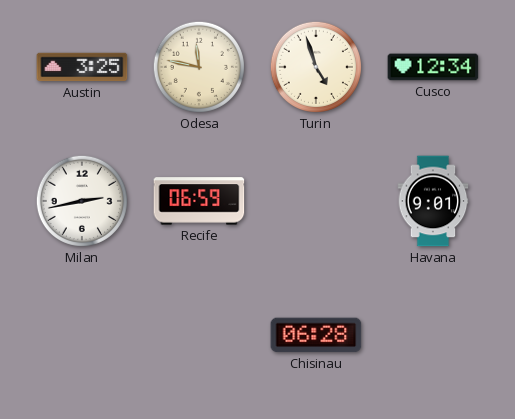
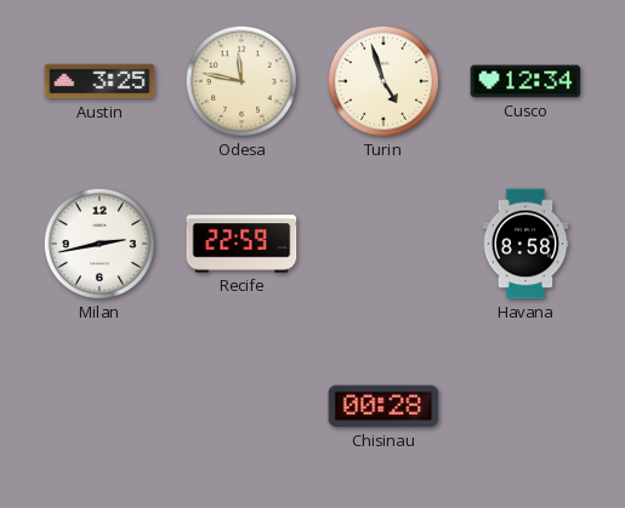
Recife: 06:59 -> 22:59 (242, 244)
Havana: 9:01 -> 8:58 (525, 244)
Chisinau: 06:28 -> 00:28 (383, 406)
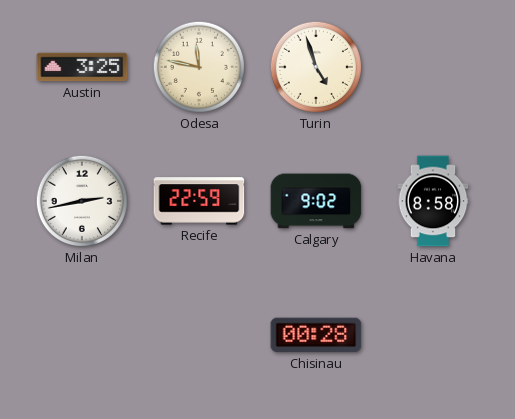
Cusco: 12:34 -> none (525, 81)
Calgary: none -> 9:02 (316, 201)
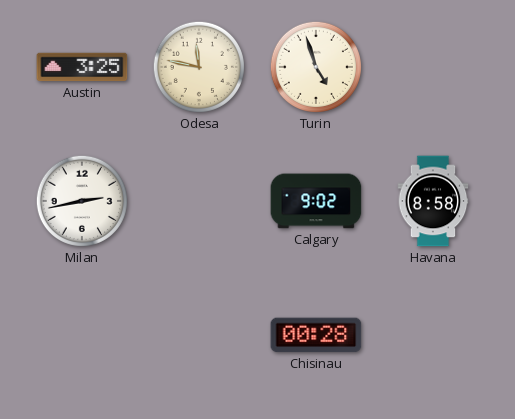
Recife: 22:59 -> none (199, 201)
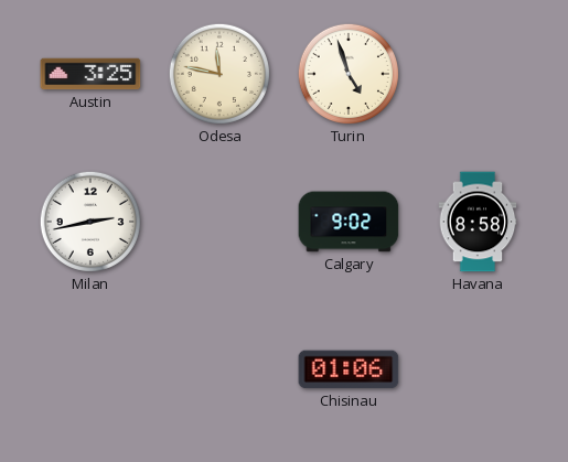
Chisinau: 00:28 -> 01:06 (349, 369)
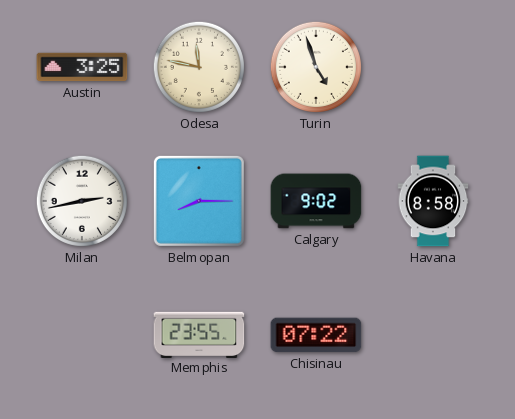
Belmopan: none -> 8:15 (199, 201)
Memphis: none -> 23:55 (199, 334)
Chisinau: 01:06 -> 07:22 (316, 335)
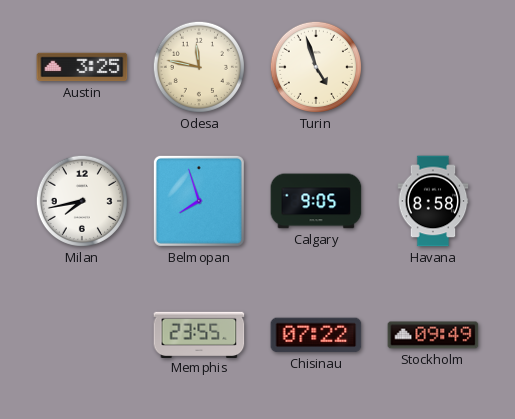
Milan: 2:43 -> 7:43 (82, 201)
Belmopan: 8:15 -> 7:57 (199, 201)
Calgary: 9:02 -> 9:05 (316, 201)
Stockholm: none -> 09:49 (433, 335)
